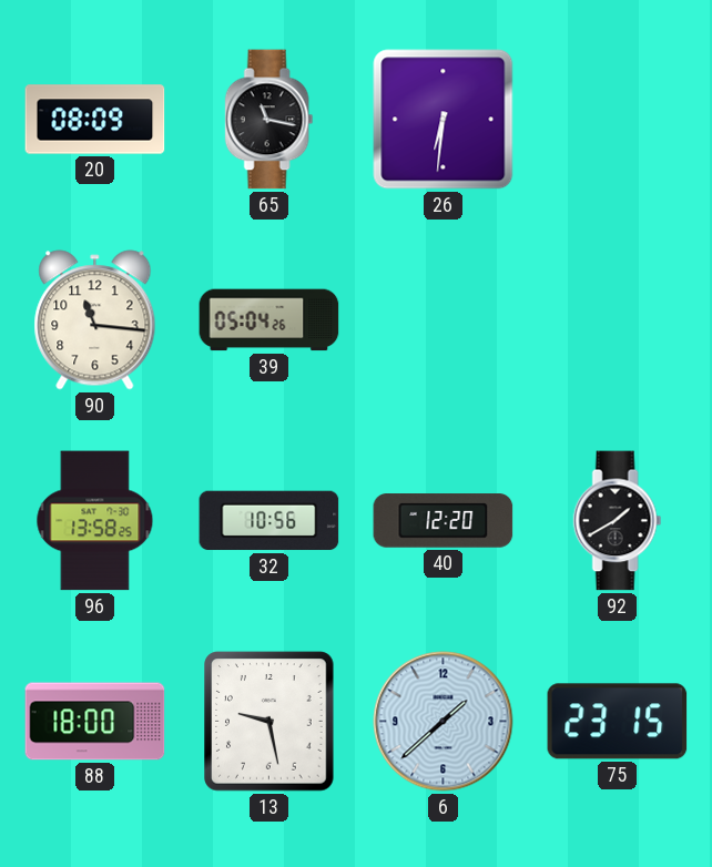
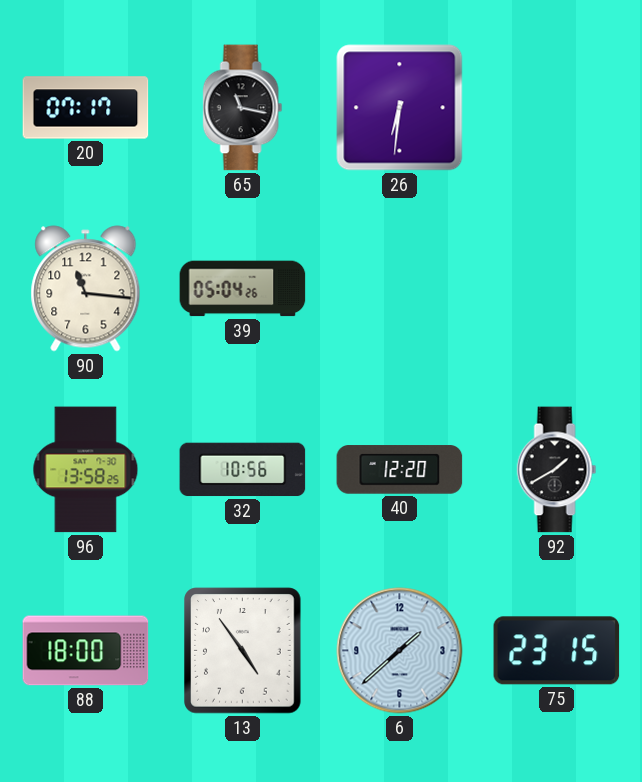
20: 08:09 -> 07:17 (86, 108)
13: 9:28 -> 4:54 (243, 651)
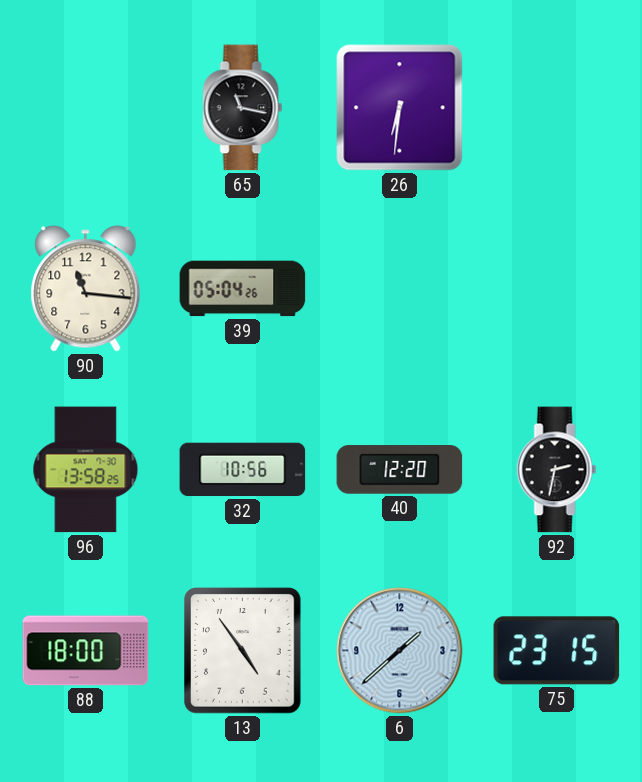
20: 07:17 -> none (86, 108)
92: 1:40 -> 2:32 (557, 470)
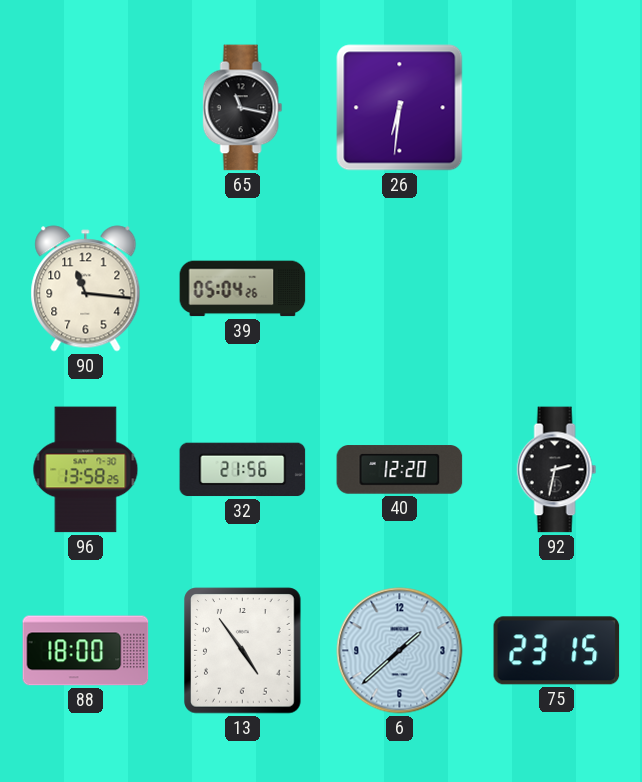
32: 10:56 -> 21:56 (243, 470)
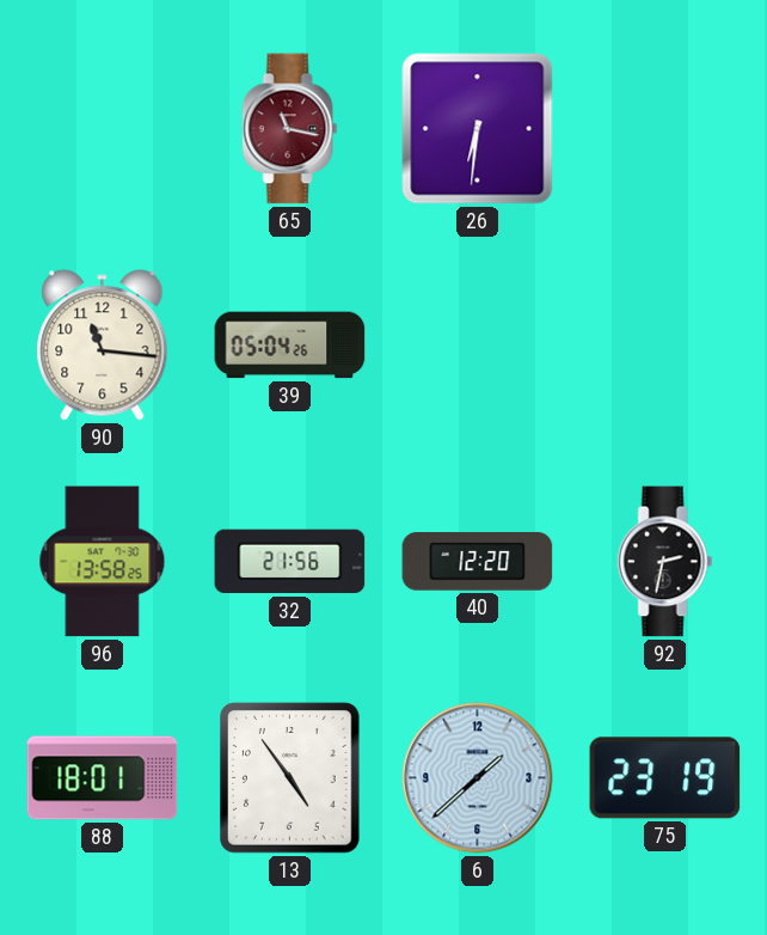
65 dial: black -> burgundy (290, 129)
88: 18:00 -> 18:01 (103, 778)
75: 23:15 -> 23:19 (665, 778)
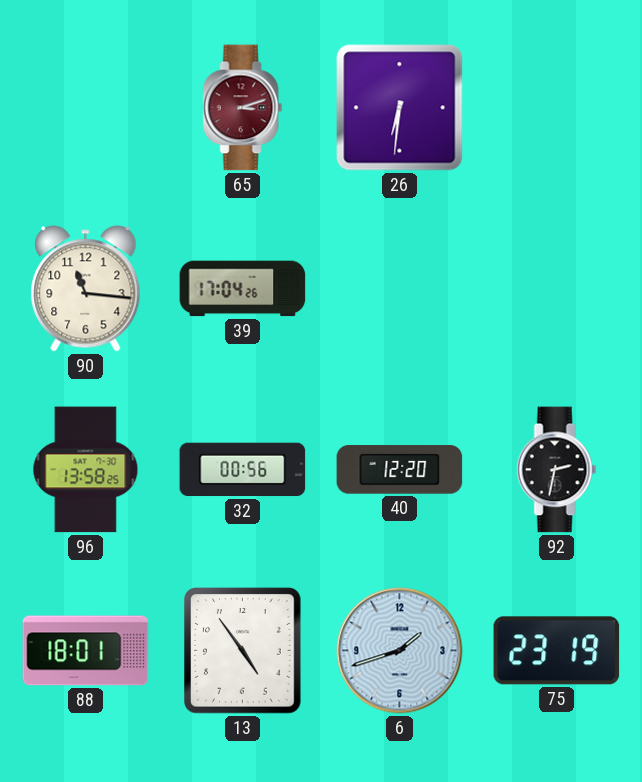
65: 11:17 -> 3:12 (243, 108)
39: 05:04 -> 17:04 (243, 289)
32: 21:56 -> 00:56 (243, 470)
6: 1:38 -> 1:42 (400, 651)
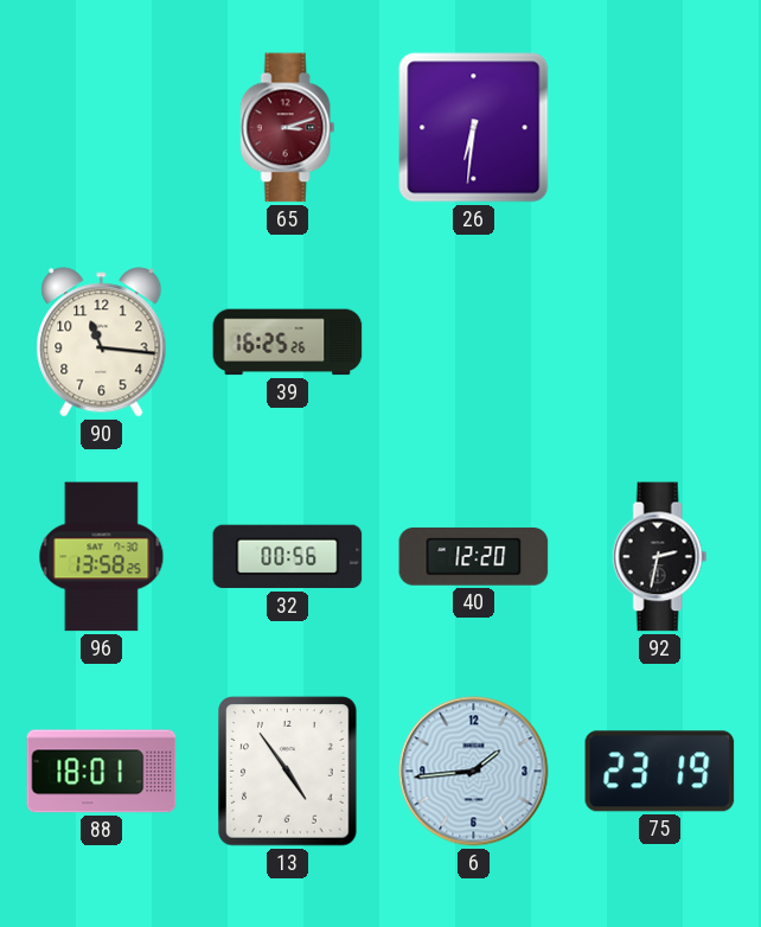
39: 17:04 -> 16:25 (288, 343)
6: 1:42 -> 1:44 (474, 772)
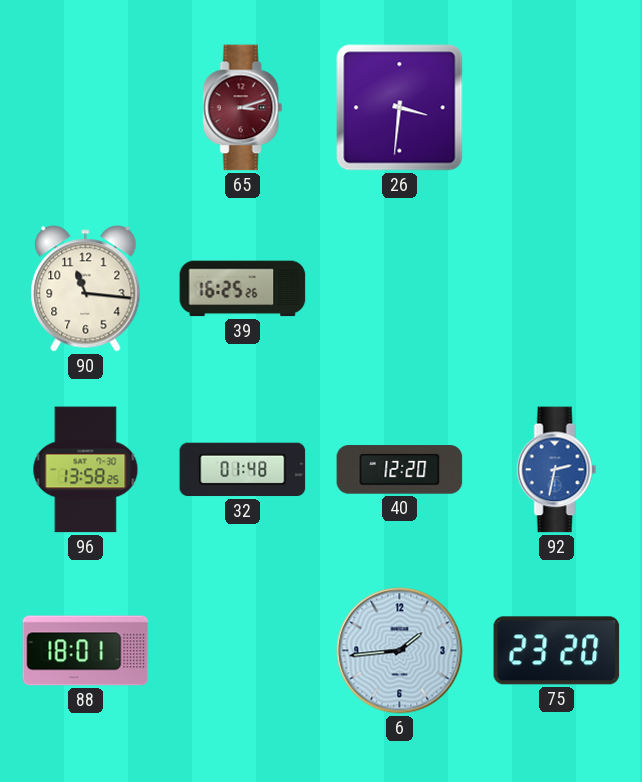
26: 6:31 -> 3:31 (400, 108)
32: 00:56 -> 01:48 (243, 470)
92 dial: black -> blue (557, 470)
13: 4:54 -> none (288, 772)
75: 23:19 -> 23:20 (557, 651)
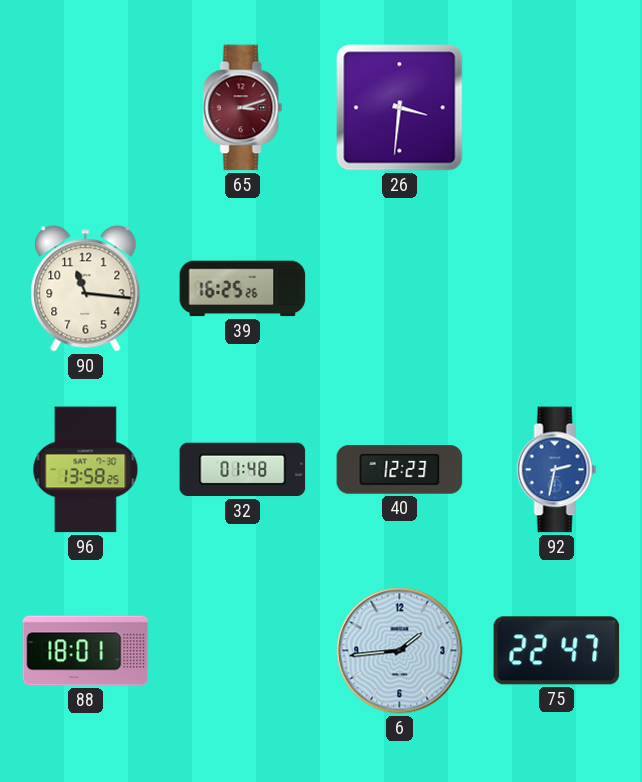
40: 12:20 -> 12:23 (400, 470)
75: 23:20 -> 22:47 (557, 651)
